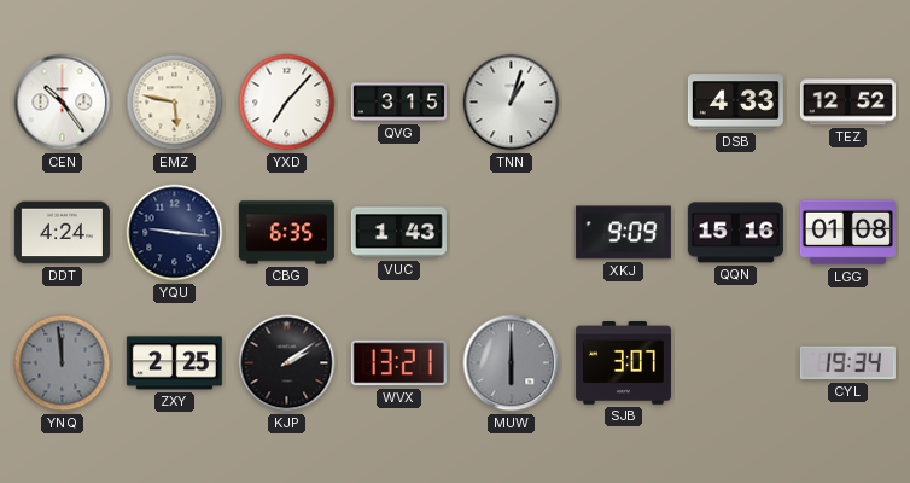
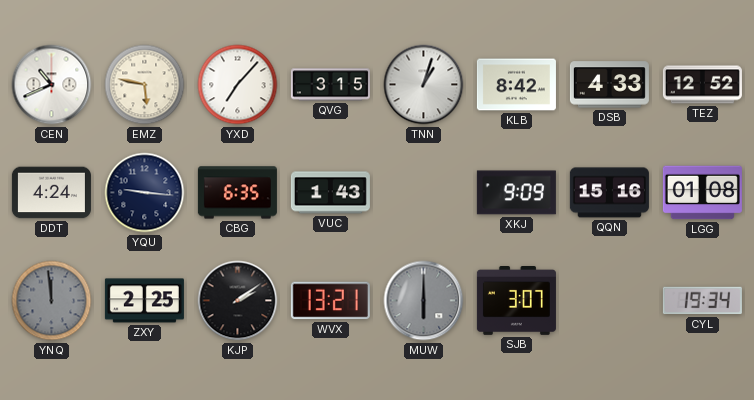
CEN: 10:24 -> 10:41 (52, 85)
KLB: none -> 8:42 (516, 85)
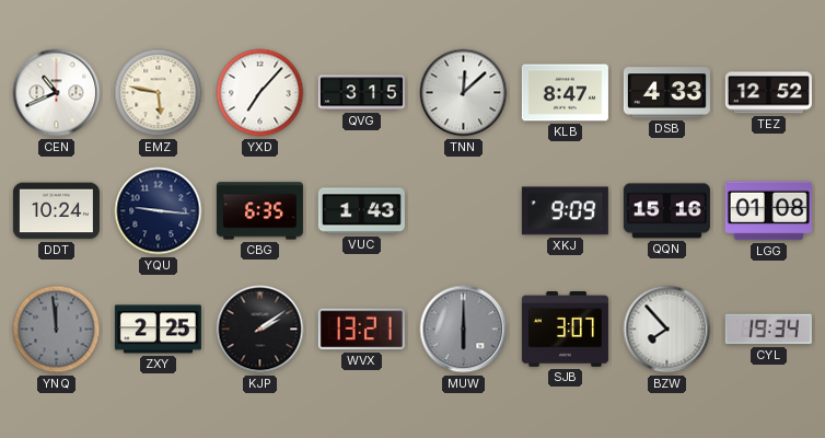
TNN: 1:03 -> 12:08 (464, 93)
KLB: 8:42 -> 8:47 (565, 93)
DDT: 4:24 -> 10:24 (56, 211)
BZW: none -> 7:53 (667, 330)
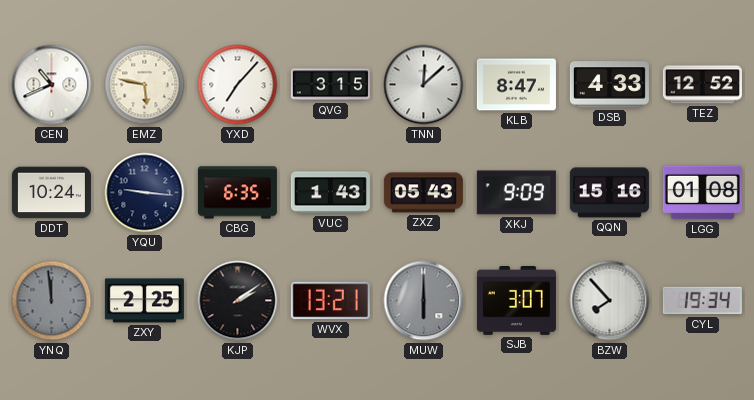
ZXZ: none -> 05:43 (423, 193)
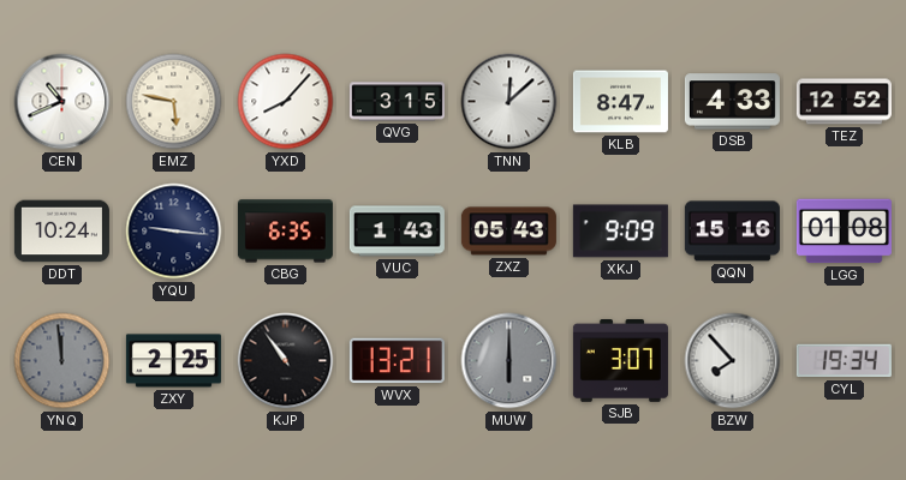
YXD: 7:07 -> 8:07 (286, 102)
KJP: 2:09 -> 10:54 (286, 361)
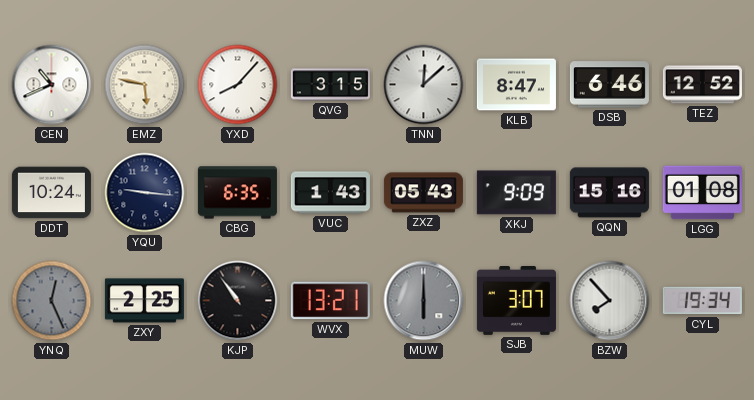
DSB: 4:33 -> 6:46 (609, 85)
YNQ: 11:59 -> 12:26 (52, 301)
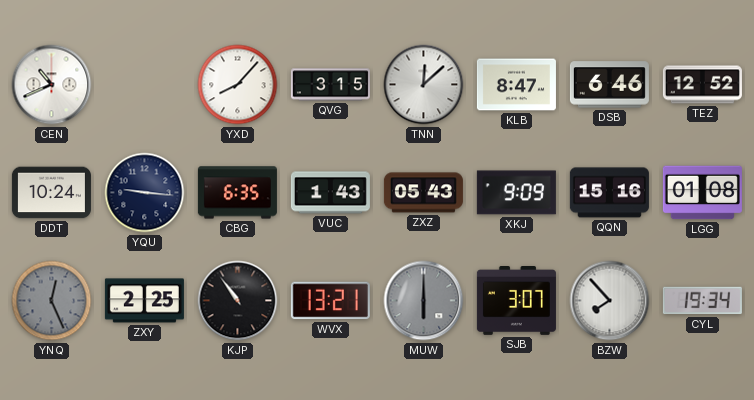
EMZ: 5:47 -> none (145, 85)
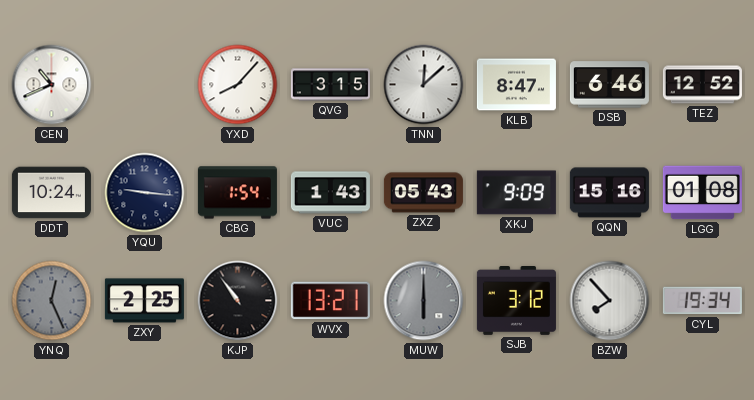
CBG: 6:35 -> 1:54 (237, 193)
SJB: 3:07 -> 3:12 (516, 301)
